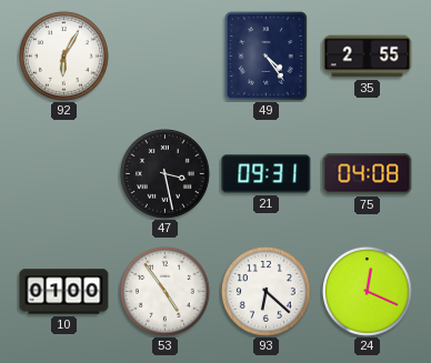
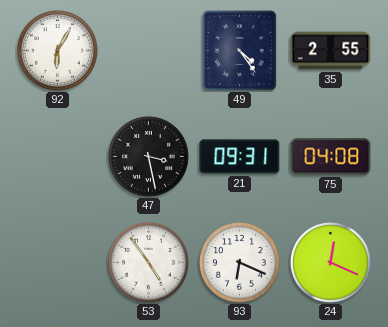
10: 01:00 -> none (64, 292)
93: 6:22 -> 6:19 (239, 262)
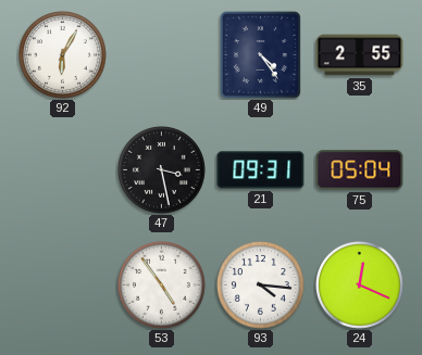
75: 04:08 -> 05:04 (360, 170)
93: 6:19 -> 4:16 (260, 284)
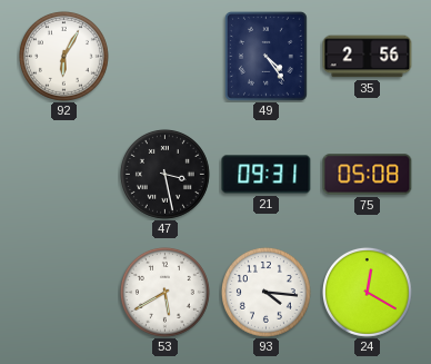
35: 2:55 -> 2:56 (368, 57)
75: 05:04 -> 05:08 (368, 175)
53: 4:54 -> 5:40 (164, 292)
24: 12:19 -> 12:20 (367, 292)
